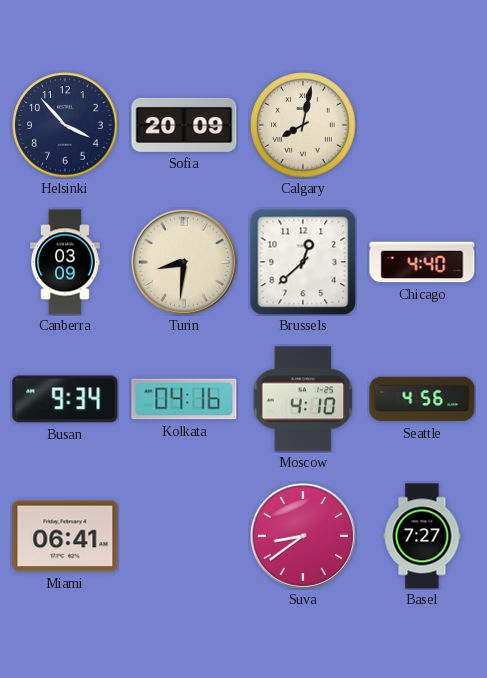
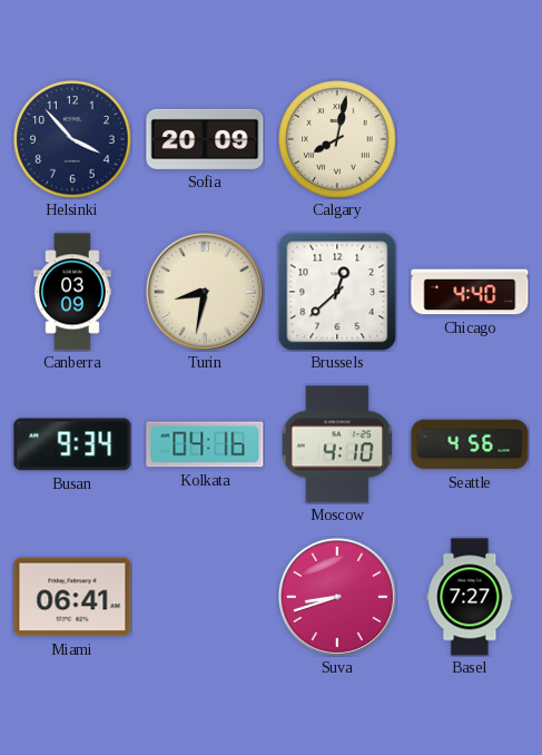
Turin: 8:31 -> 8:32 (205, 292)
Suva: 8:39 -> 8:42 (337, 597)
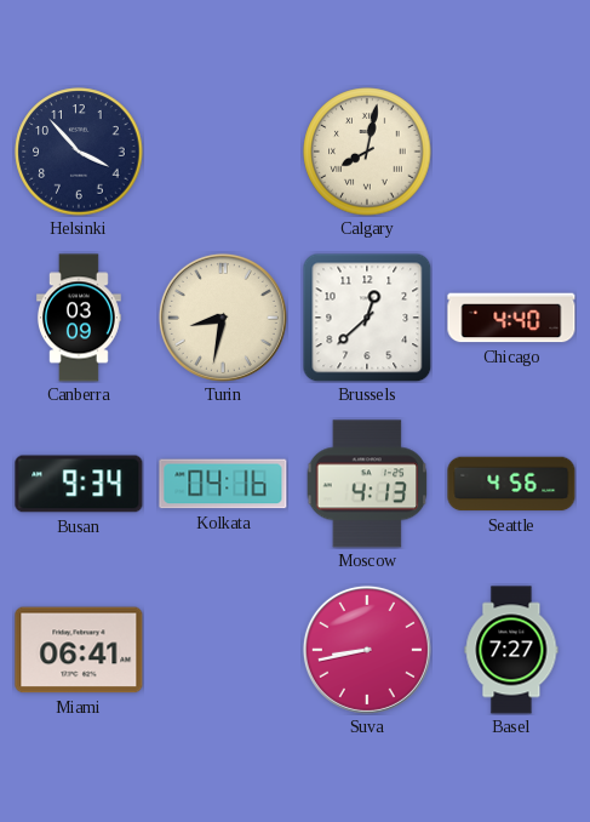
Sofia: 20:09 -> none (205, 139)
Moscow: 4:10 -> 4:13 (367, 484)
Suva: 8:42 -> 8:43 (367, 650)
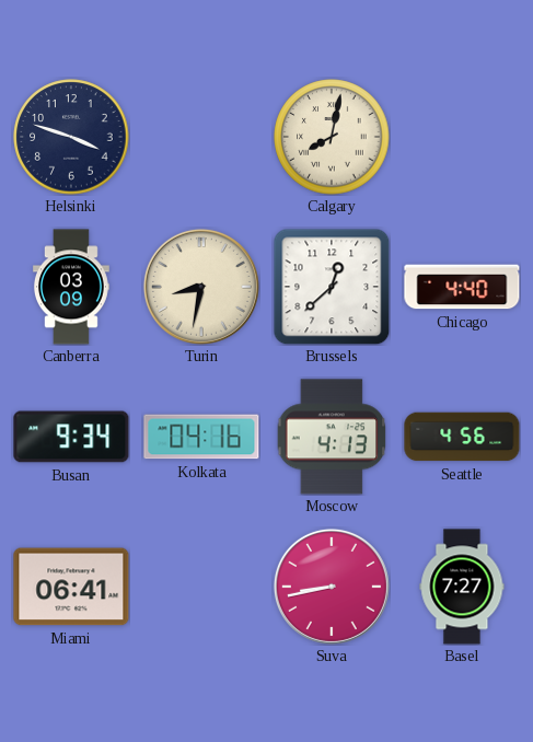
Helsinki: 3:53 -> 3:48 (71, 137)
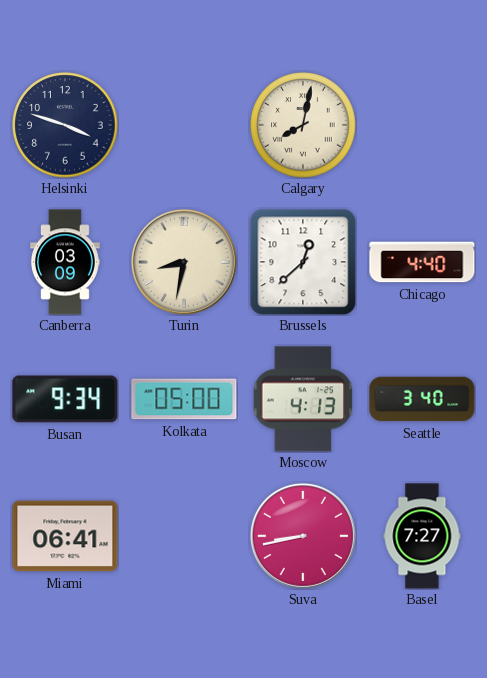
Kolkata: 04:16 -> 05:00 (184, 399)
Seattle: 4:56 -> 3:40 (422, 399)
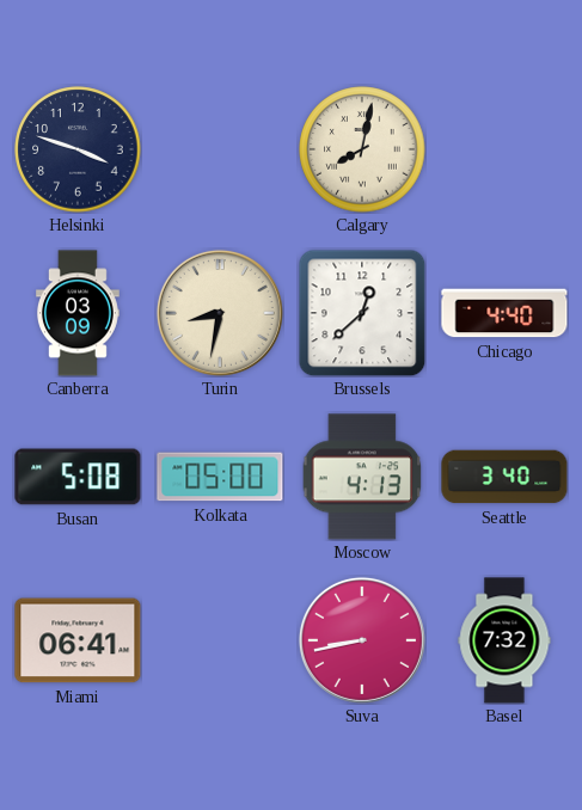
Busan: 9:34 -> 5:08 (78, 477)
Basel: 7:27 -> 7:32 (504, 640)
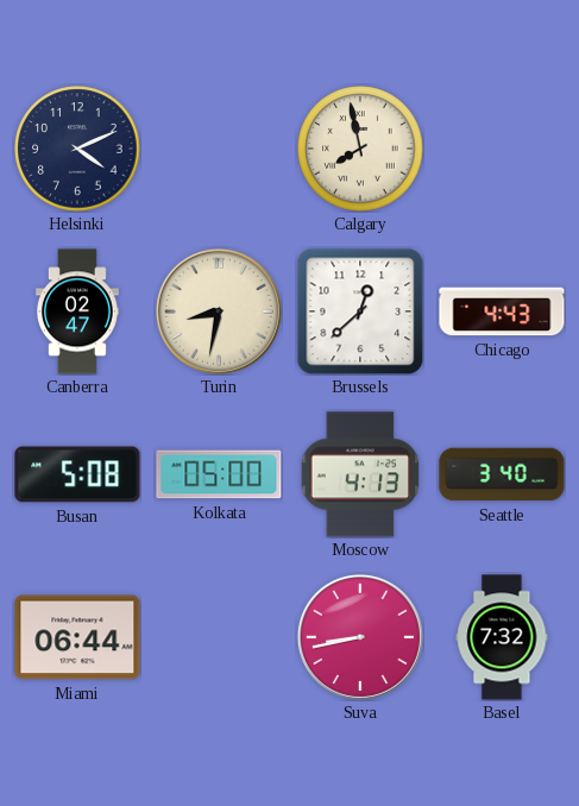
Helsinki: 3:48 -> 4:11 (77, 149)
Calgary: 8:02 -> 7:58 (360, 149)
Canberra: 03:09 -> 02:47 (78, 311)
Chicago: 4:40 -> 4:43 (502, 311)
Miami: 06:41 -> 06:44 (77, 637)
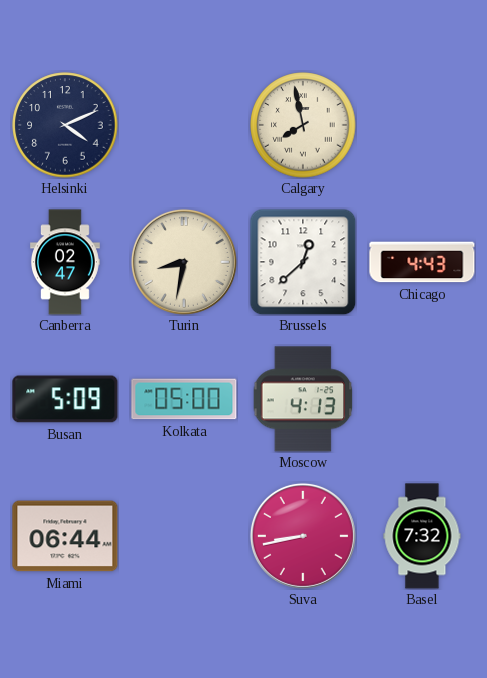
Busan: 5:08 -> 5:09 (65, 399)
Seattle: 3:40 -> none (502, 474)
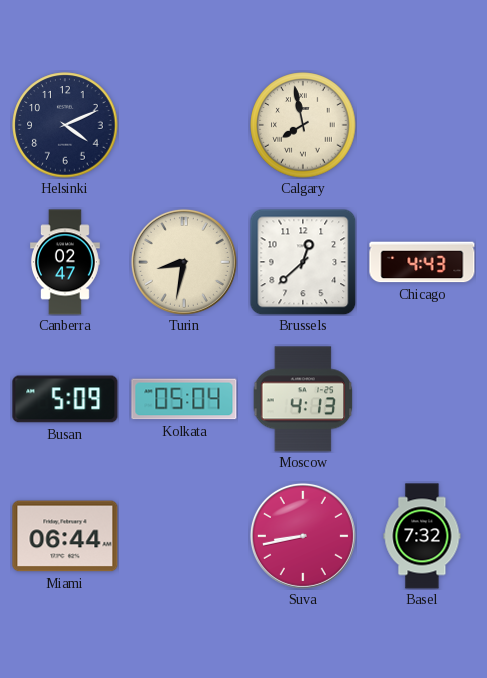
Kolkata: 05:00 -> 05:04 (184, 399)
